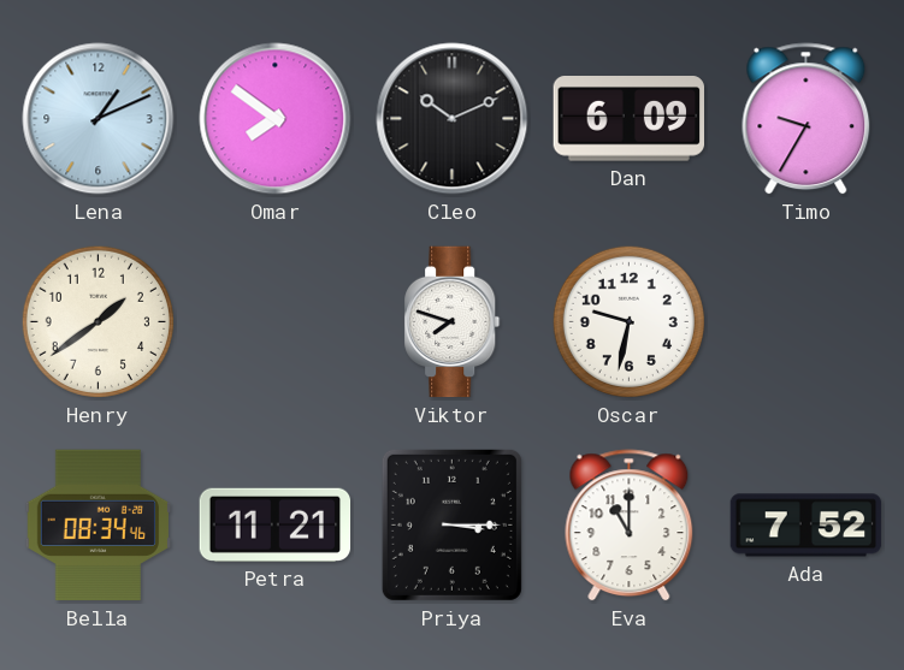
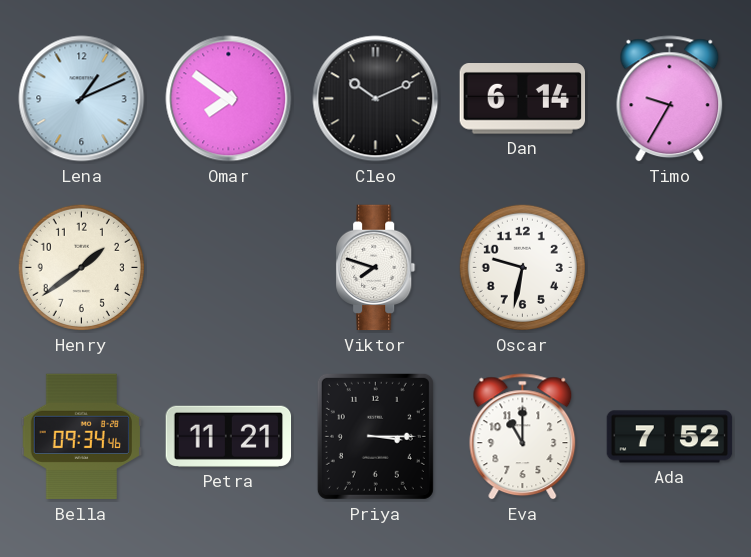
Dan: 6:09 -> 6:14 (523, 99)
Bella: 08:34 -> 09:34 (81, 437)
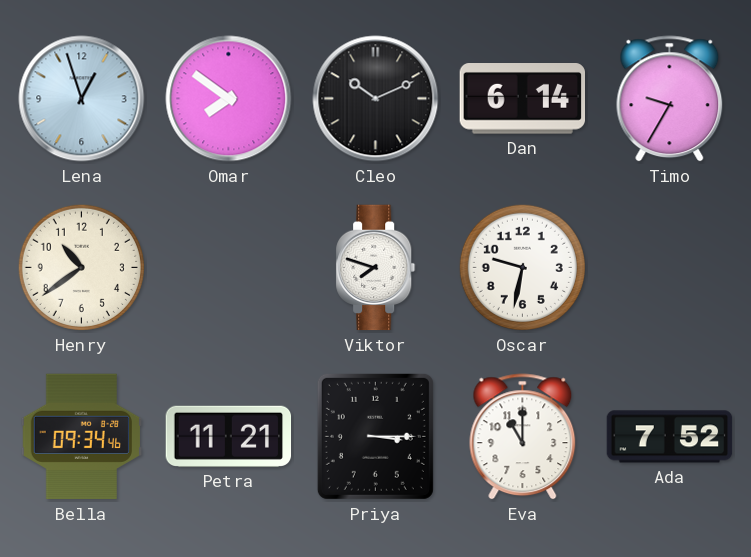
Lena: 1:11 -> 12:57 (82, 99)
Henry: 1:39 -> 10:39 (81, 267)
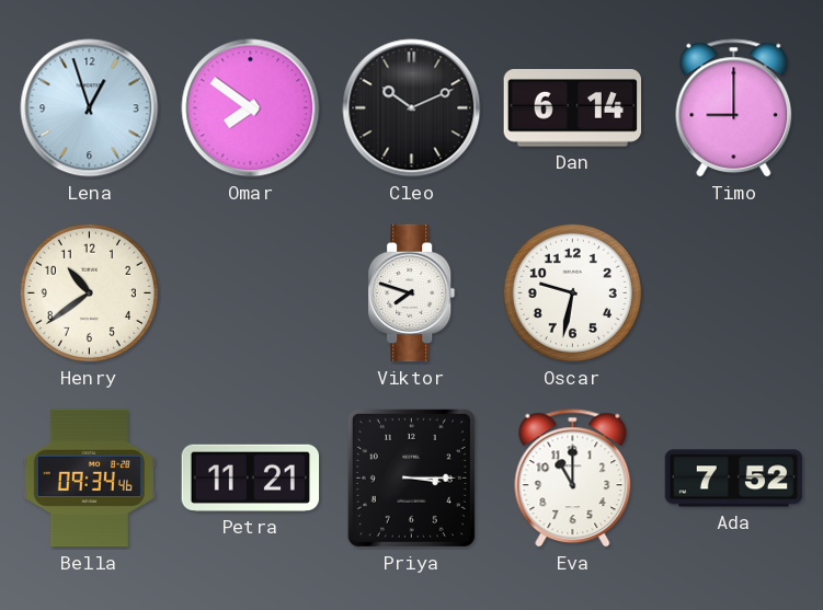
Timo: 9:35 -> 9:00 (734, 108)
